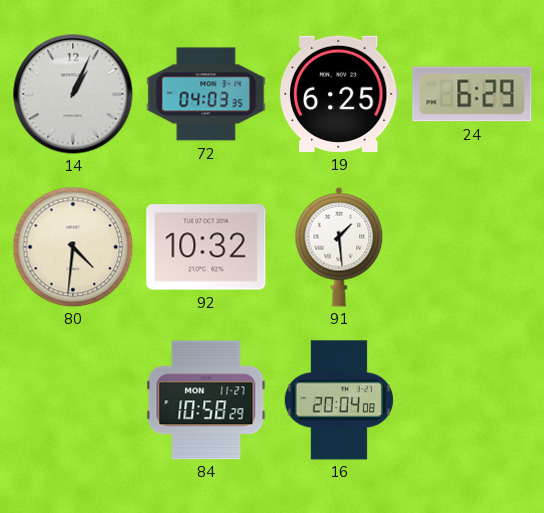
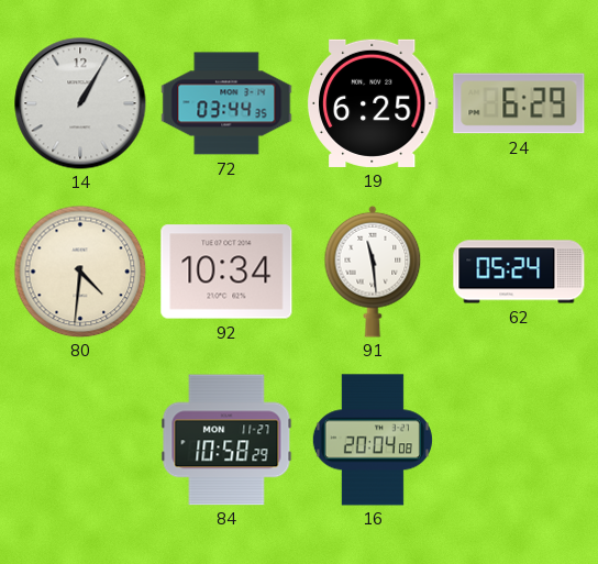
14: 1:04 -> 1:05 (80, 103)
72: 04:03 -> 03:44 (226, 103)
92: 10:32 -> 10:34 (226, 272)
91: 1:29 -> 11:29 (373, 272)
62: none -> 05:24 (519, 272)
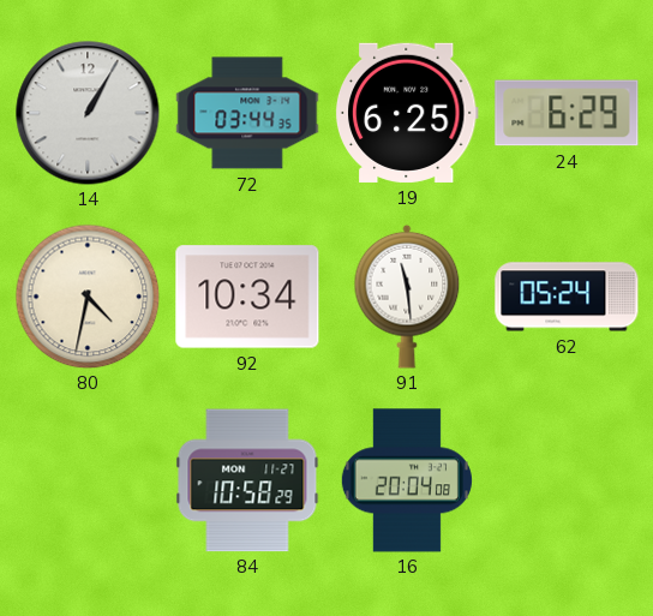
80: 4:31 -> 4:32 (88, 297)
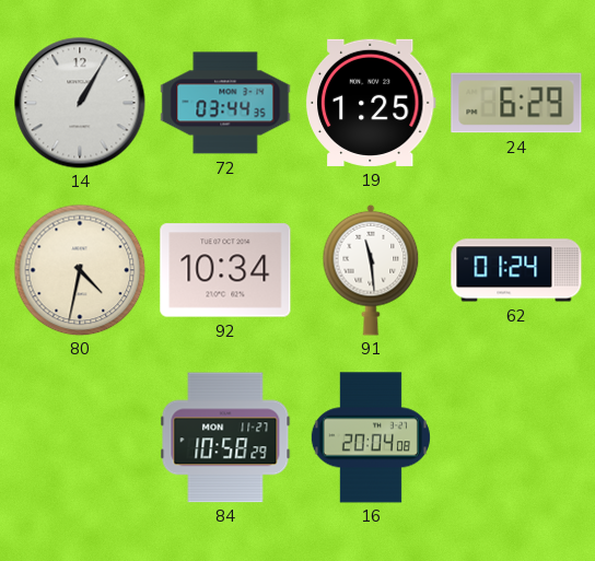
19: 6:25 -> 1:25 (371, 103)
62: 05:24 -> 01:24 (516, 270)
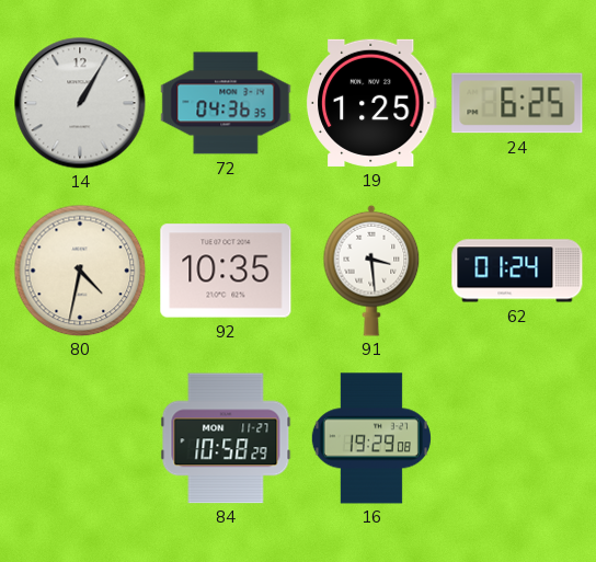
72: 03:44 -> 04:36 (226, 103)
24: 6:29 -> 6:25 (517, 103)
92: 10:34 -> 10:35 (226, 271)
91: 11:29 -> 3:29 (371, 271)
16: 20:04 -> 19:29 (371, 438)
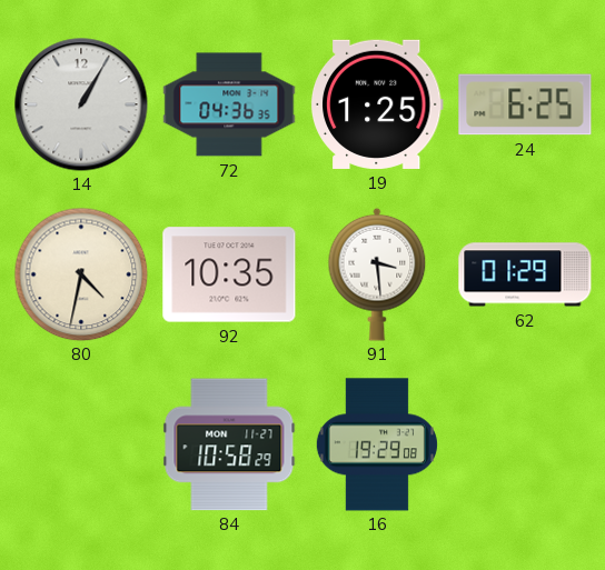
62: 01:24 -> 01:29 (525, 274)
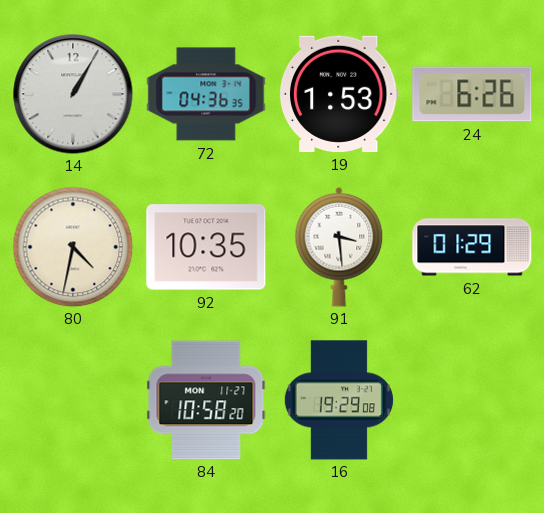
19: 1:25 -> 1:53 (339, 94)
24: 6:25 -> 6:26 (472, 94)
84: 10:58:29 -> 10:58:20 (206, 400)
